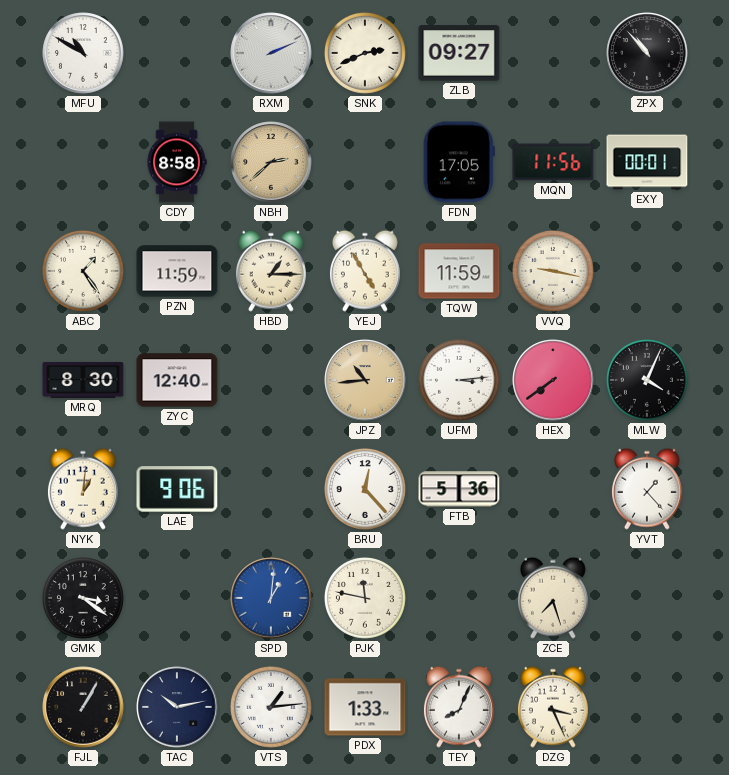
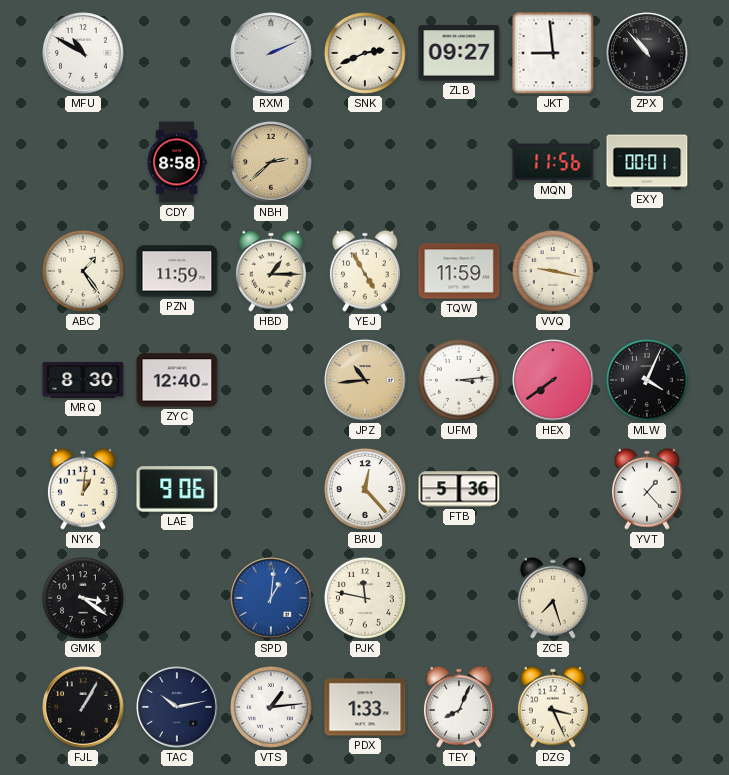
JKT: none -> 8:59 (553, 53)
FDN: 17:05 -> none (459, 162)
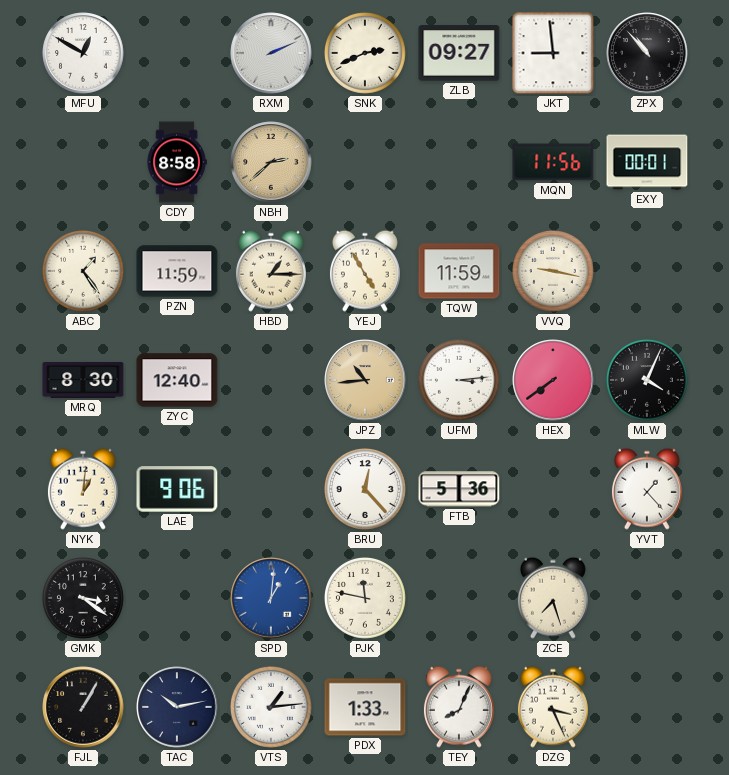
MFU: 10:50 -> 12:50 (83, 53)
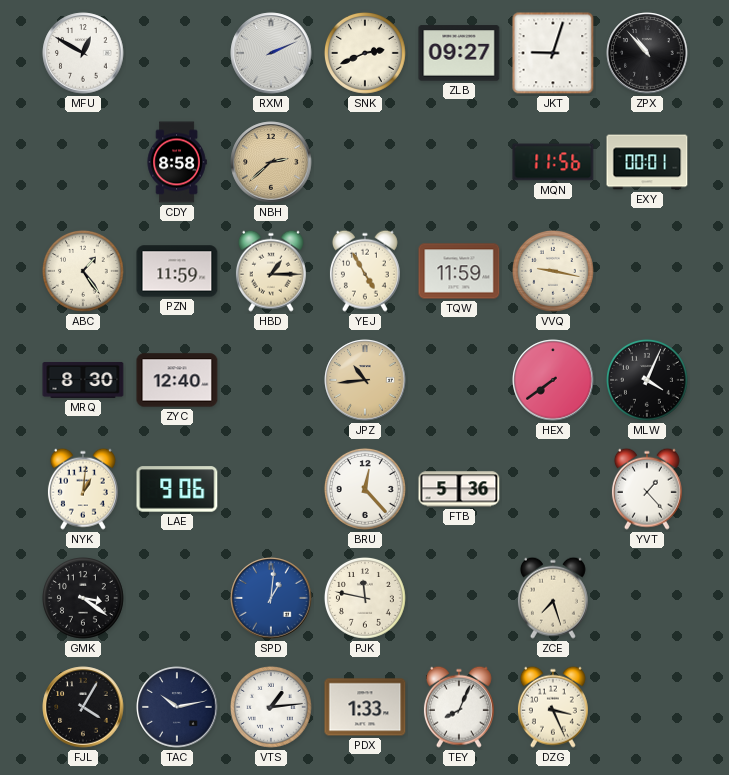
JKT: 8:59 -> 9:03 (553, 53)
UFM: 3:14 -> none (459, 380)
FJL: 1:05 -> 4:05 (83, 707)
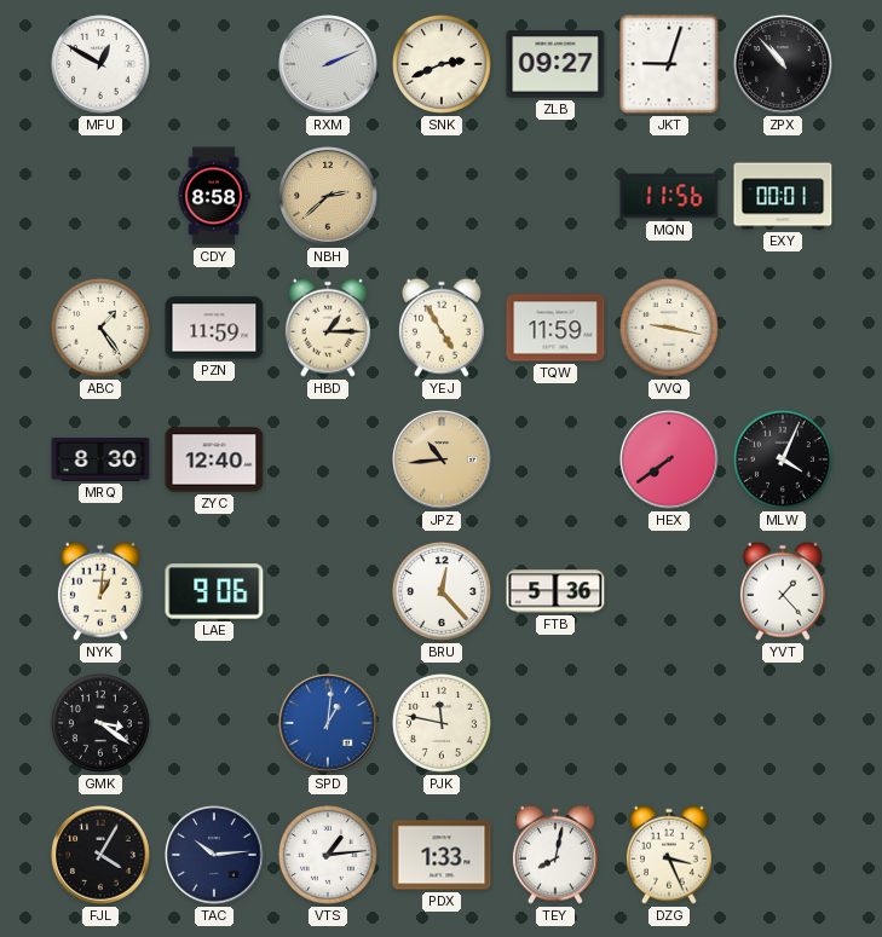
ZCE: 7:27 -> none (553, 598)
TAC: 10:13 -> 10:14 (214, 855)
TEY: 8:04 -> 8:02 (555, 855)
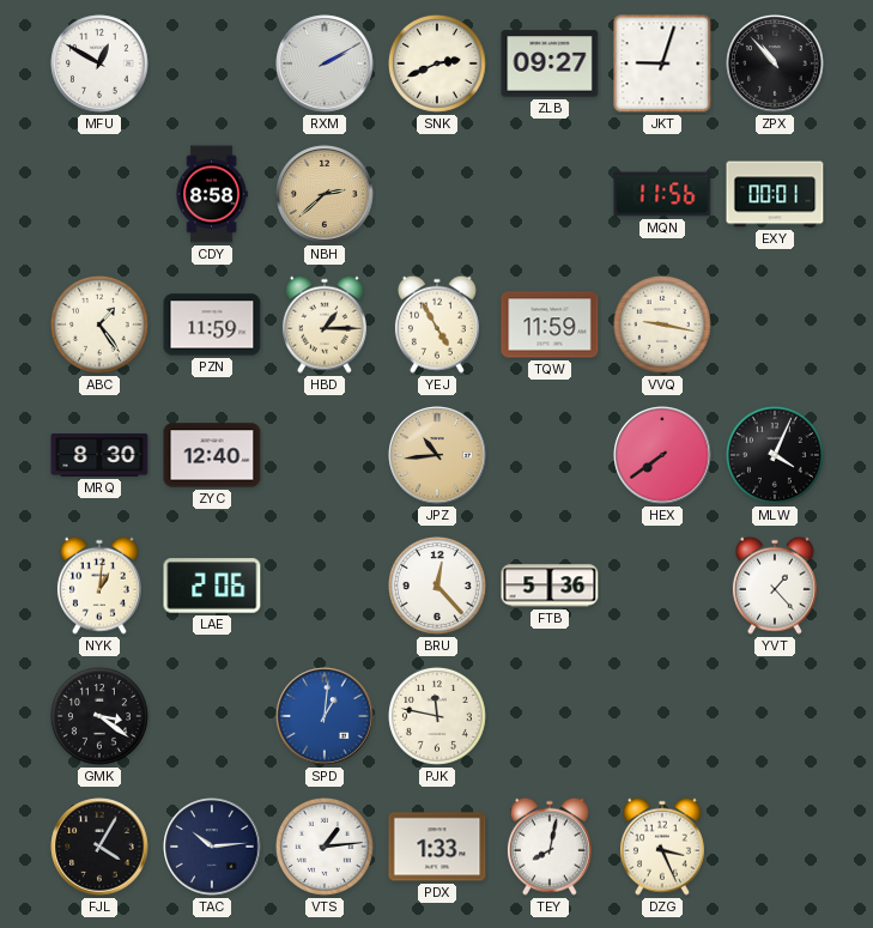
RXM: 2:11 -> 2:10 (325, 63)
LAE: 9:06 -> 2:06 (212, 586)
